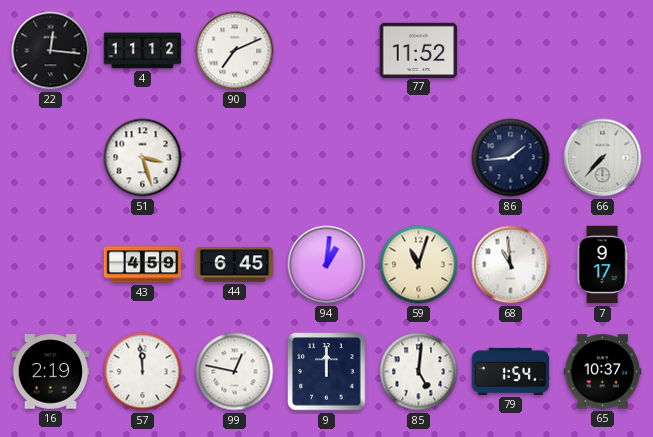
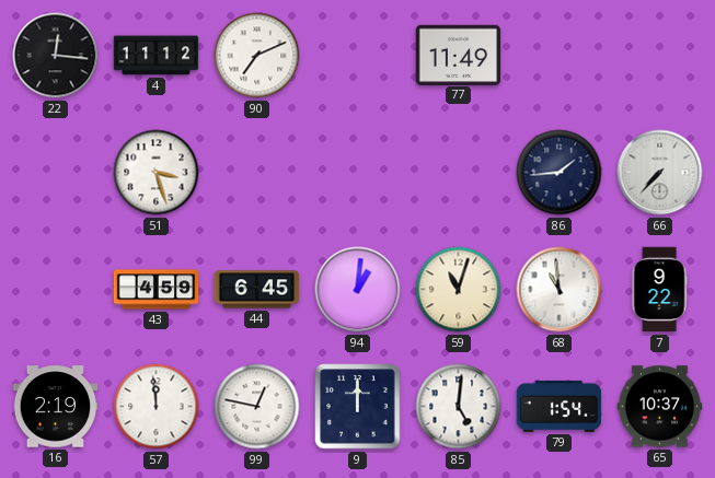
77: 11:52 -> 11:49 (459, 55)
7: 9:17 -> 9:22 (659, 290)
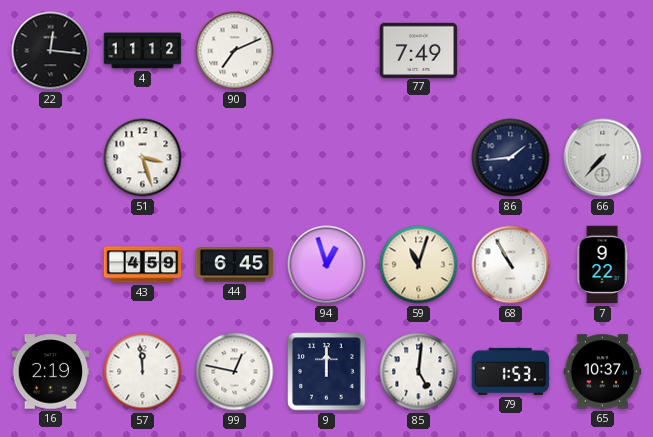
77: 11:49 -> 7:49 (419, 50)
94: 1:01 -> 12:57 (327, 265)
68: 10:59 -> 10:55 (511, 265)
79: 1:54 -> 1:53 (511, 371)
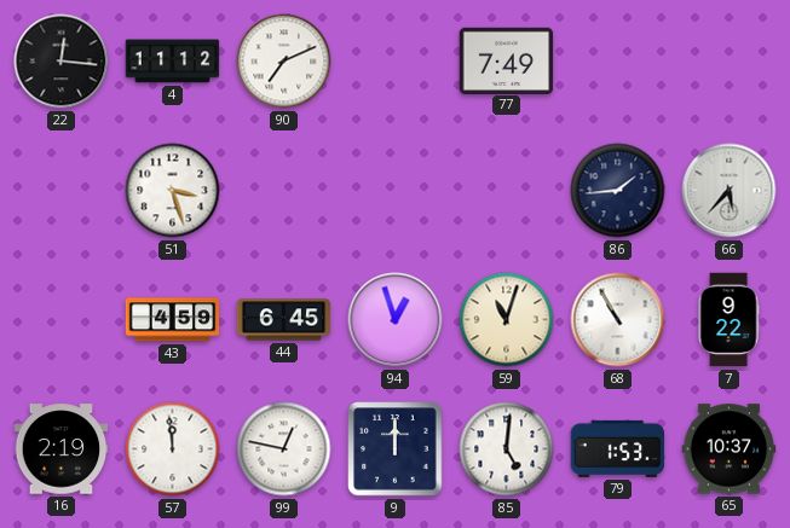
66: 7:37 -> 5:37 (730, 191)
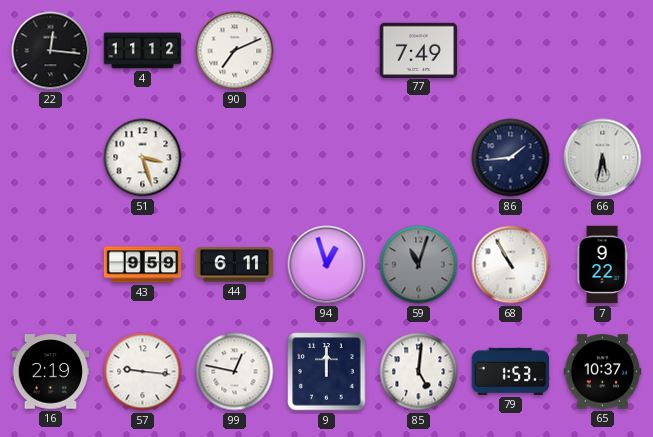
66: 5:37 -> 5:32 (603, 158)
43: 4:59 -> 9:59 (143, 265)
44: 6:45 -> 6:11 (235, 265)
59 dial: cream -> grey (419, 265)
57: 11:59 -> 9:16 (143, 372)
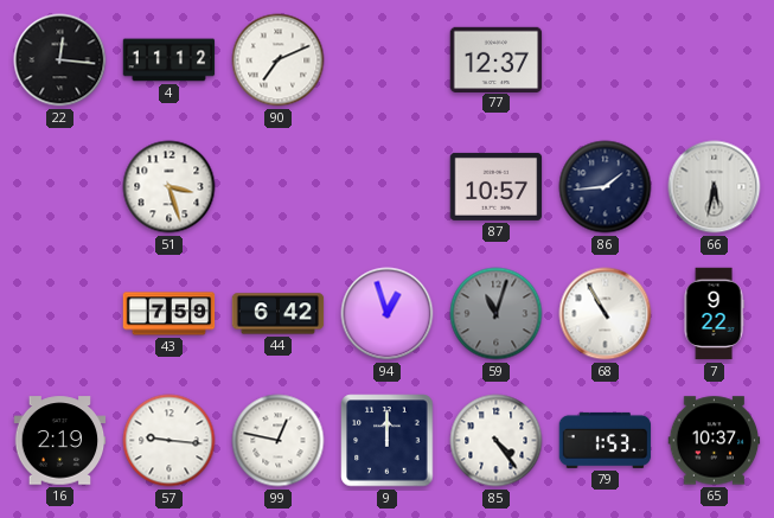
77: 7:49 -> 12:37 (497, 59)
87: none -> 10:57 (497, 186)
43: 9:59 -> 7:59 (169, 314)
44: 6:11 -> 6:42 (279, 314)
85: 5:01 -> 4:24 (497, 441)
